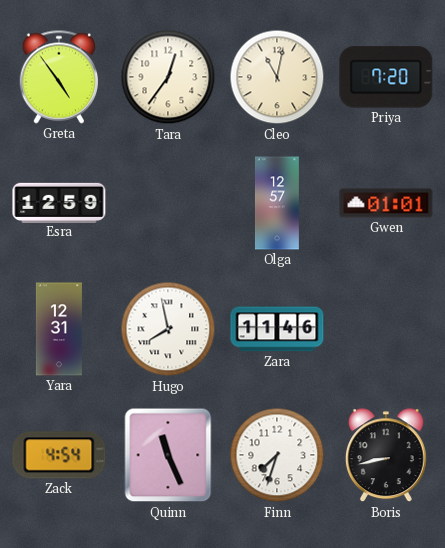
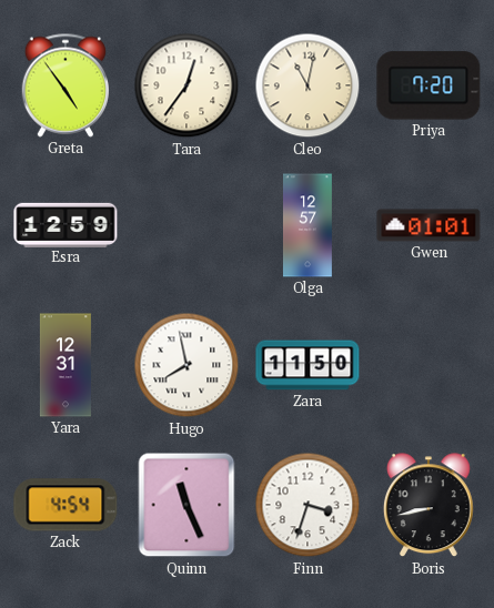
Zara: 11:46 -> 11:50 (308, 365)
Finn: 7:33 -> 3:33 (308, 505)
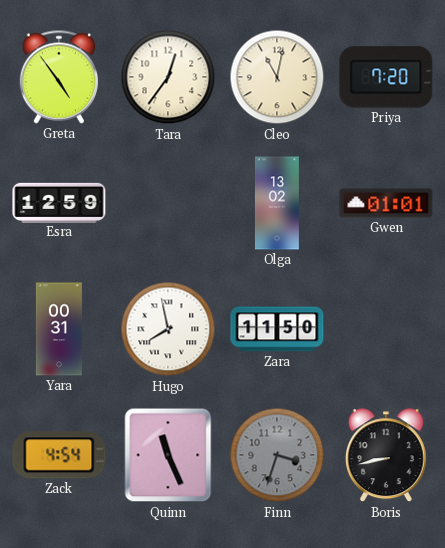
Olga: 12:57 -> 13:02 (277, 203)
Yara: 12:31 -> 00:31 (59, 329)
Finn dial: white -> grey (277, 455)
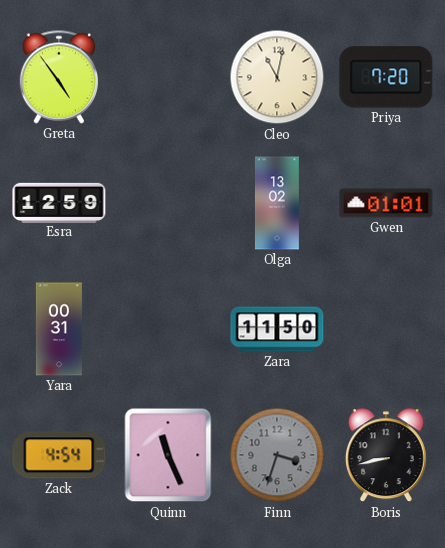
Tara: 12:36 -> none (168, 77)
Hugo: 7:58 -> none (168, 329)
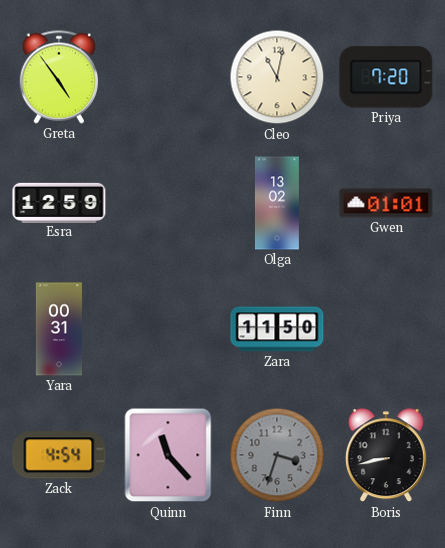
Quinn: 11:26 -> 11:23 (168, 455)
